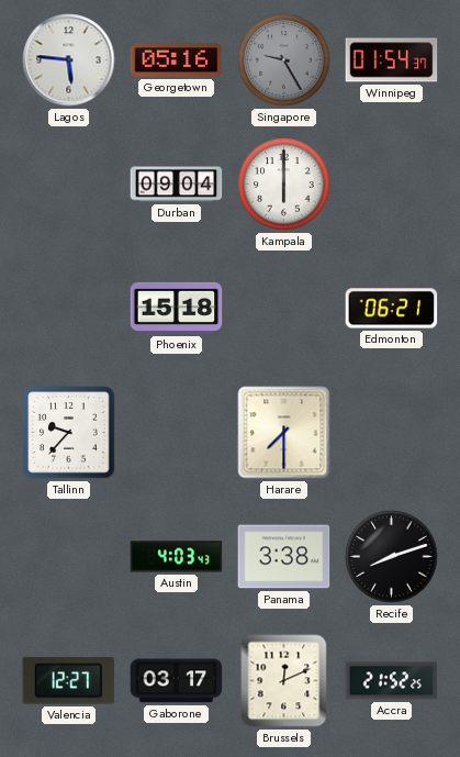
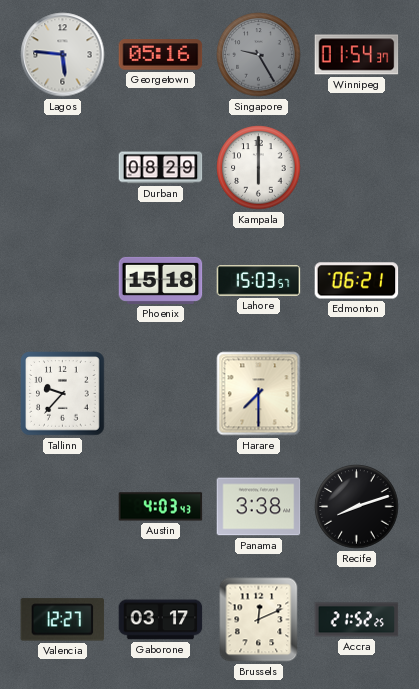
Durban: 09:04 -> 08:29 (161, 168)
Lahore: none -> 15:03 (259, 281)
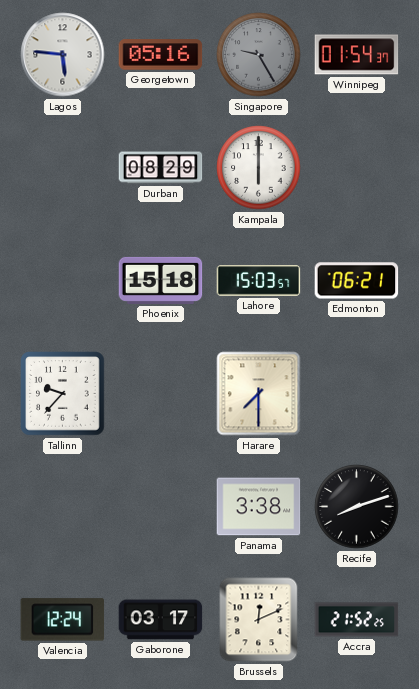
Austin: 4:03 -> none (161, 507)
Valencia: 12:27 -> 12:24 (63, 620)
